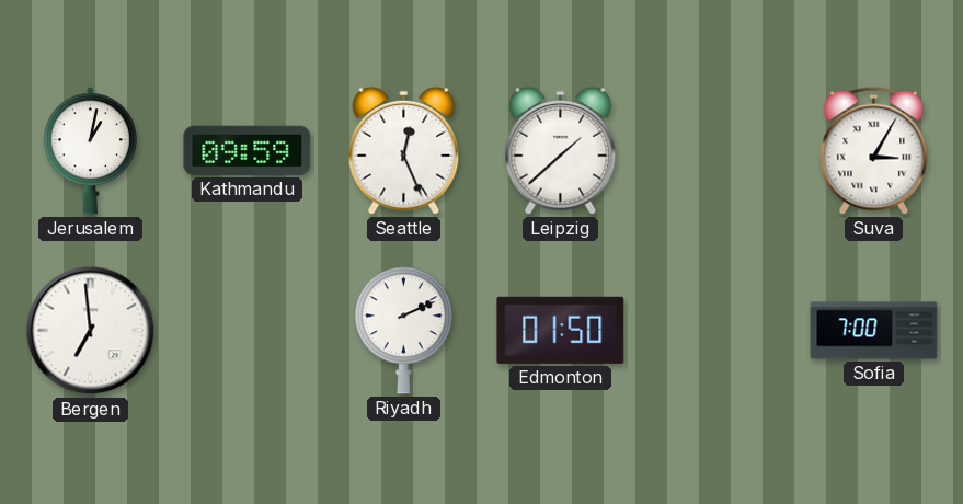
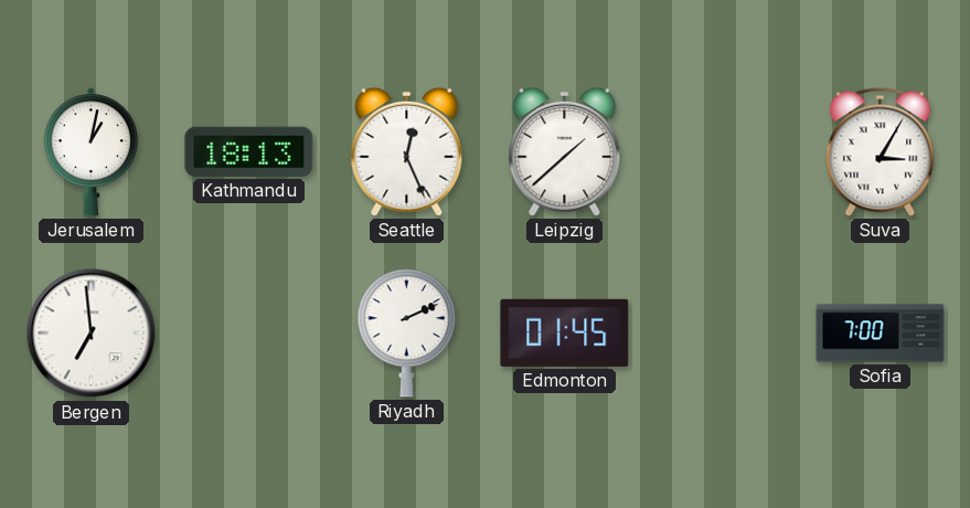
Kathmandu: 09:59 -> 18:13 (249, 151)
Edmonton: 01:50 -> 01:45 (565, 332)
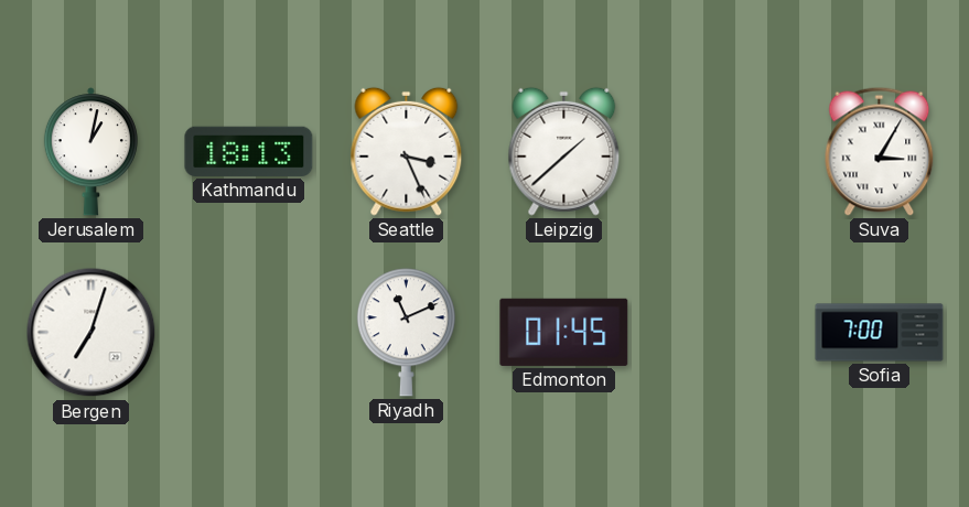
Seattle: 12:26 -> 3:26 (407, 151)
Bergen: 6:59 -> 7:03 (91, 333)
Riyadh: 2:11 -> 11:11 (406, 333)
